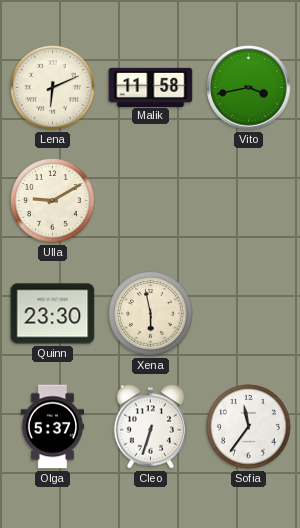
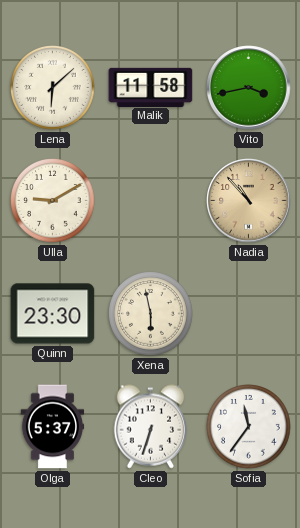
Lena: 6:11 -> 6:08 (53, 88)
Nadia: none -> 10:53 (249, 201)
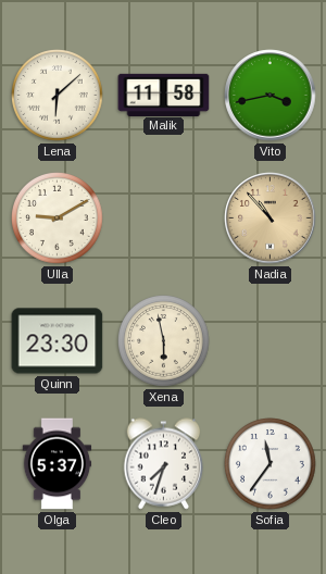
Cleo: 6:33 -> 7:33 (164, 464)
